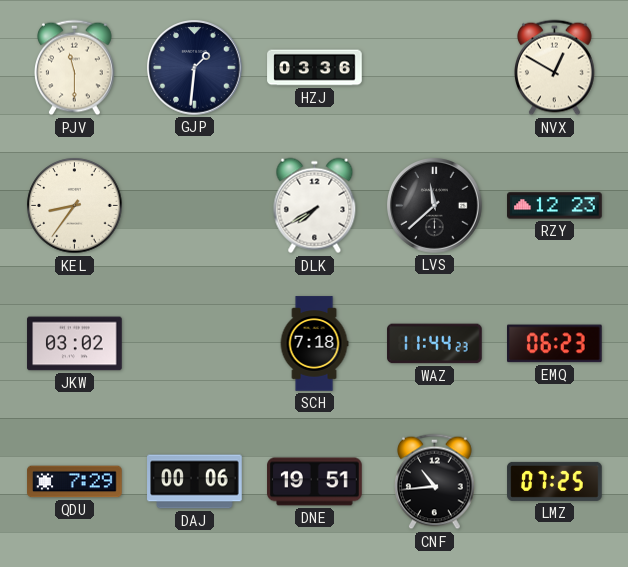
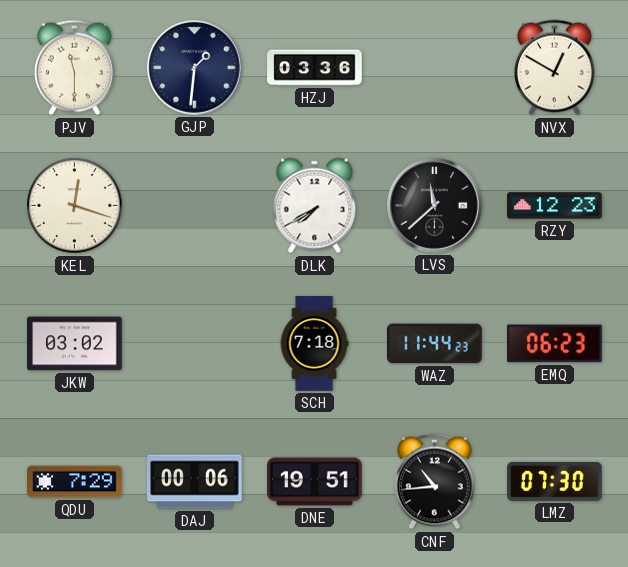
KEL: 8:36 -> 12:18 (75, 206)
LMZ: 07:25 -> 07:30 (555, 481)
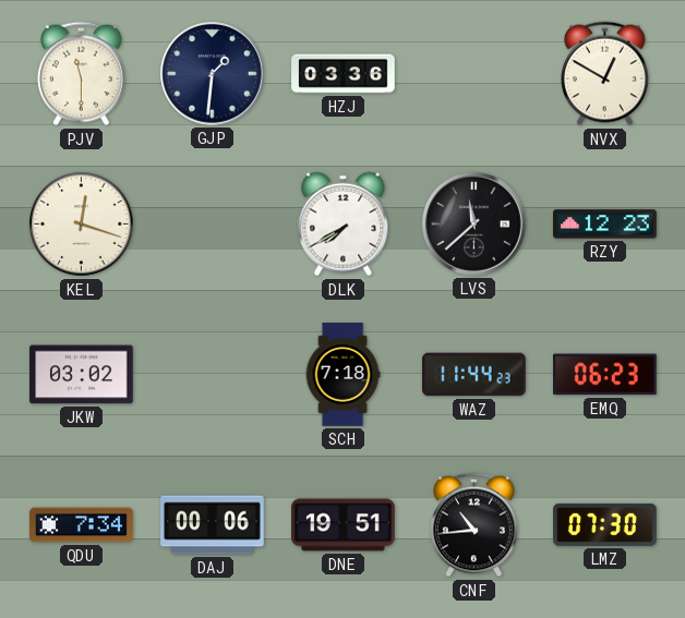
QDU: 7:29 -> 7:34 (82, 525)
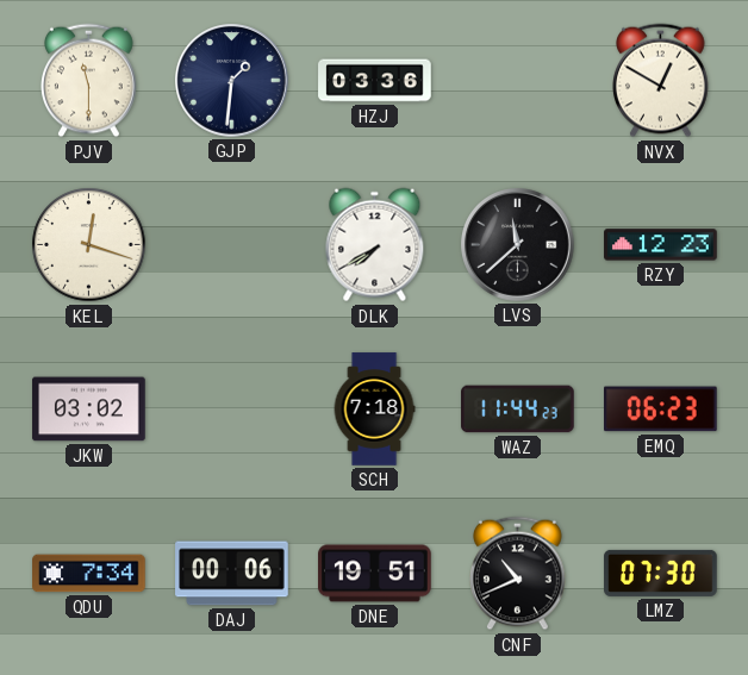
CNF: 10:44 -> 10:41 (518, 574)
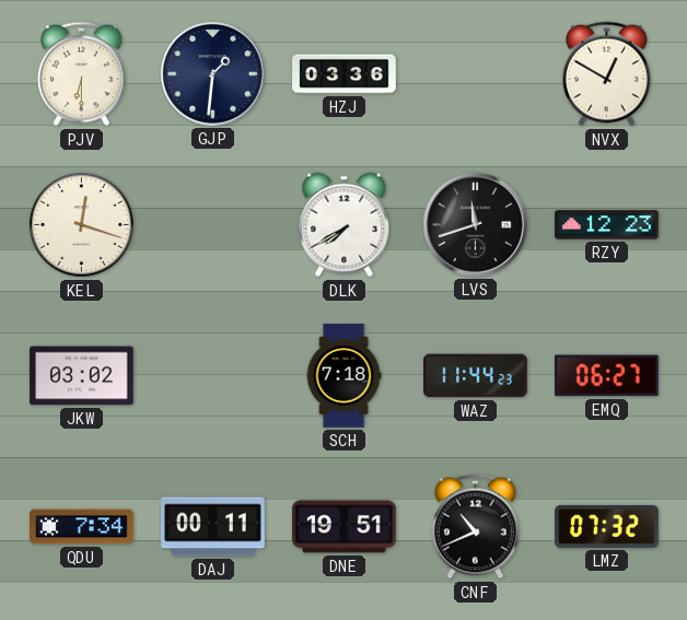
PJV: 11:30 -> 6:30 (82, 74)
LVS: 11:38 -> 11:42 (476, 225)
EMQ: 06:23 -> 06:27 (607, 376)
DAJ: 00:06 -> 00:11 (213, 527)
LMZ: 07:30 -> 07:32 (607, 526)
